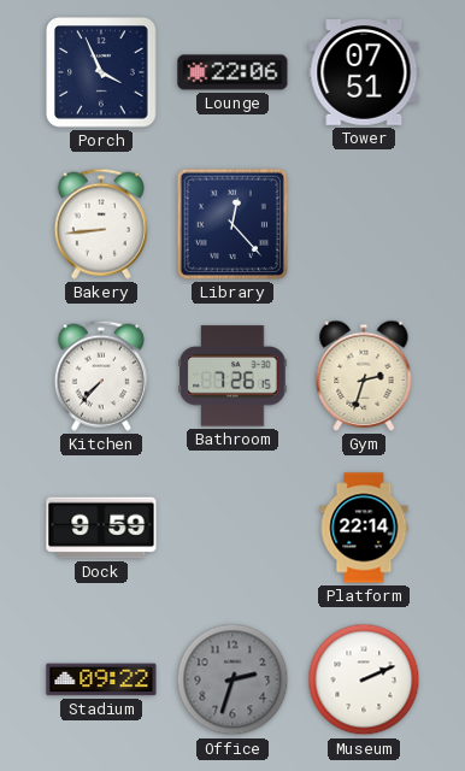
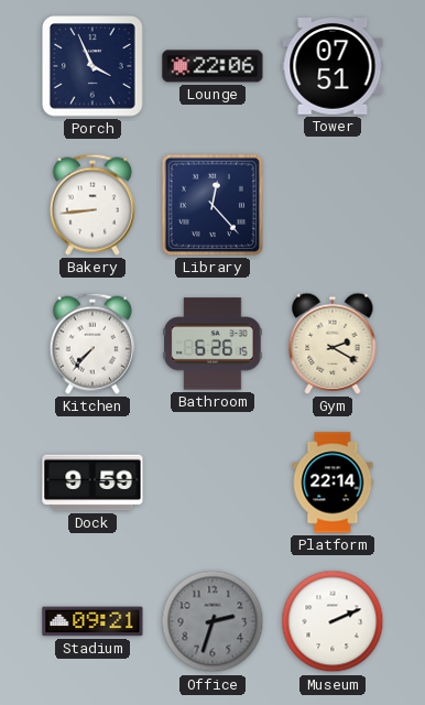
Bathroom: 7:26 -> 6:26 (212, 344)
Gym: 2:33 -> 2:20 (333, 344)
Stadium: 09:22 -> 09:21 (92, 621)
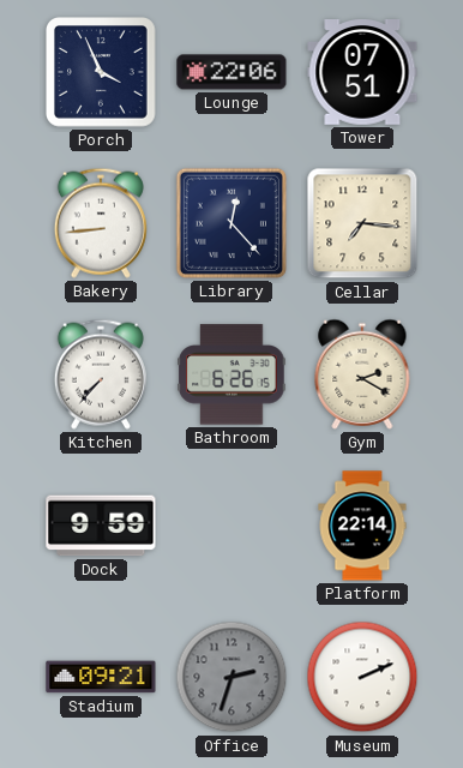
Cellar: none -> 7:16 (362, 223)
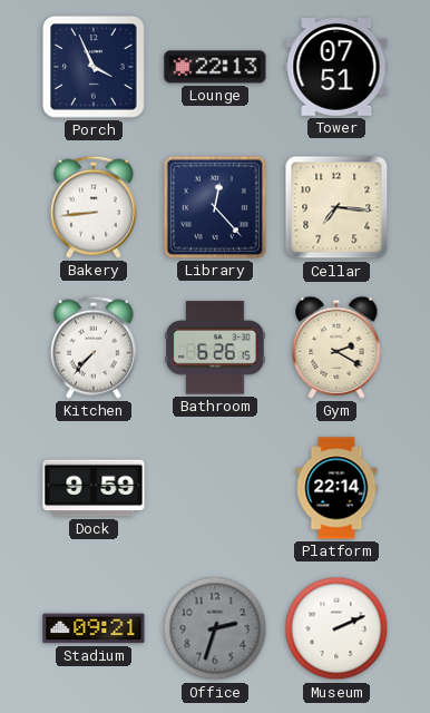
Lounge: 22:06 -> 22:13 (215, 67)
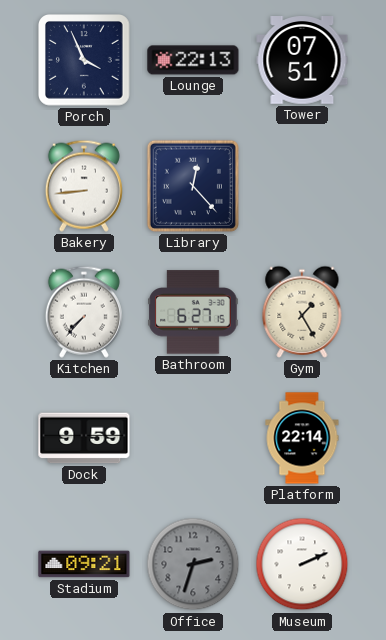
Cellar: 7:16 -> none (336, 207)
Bathroom: 6:26 -> 6:27 (193, 312)
Gym: 2:20 -> 1:25 (302, 312)
